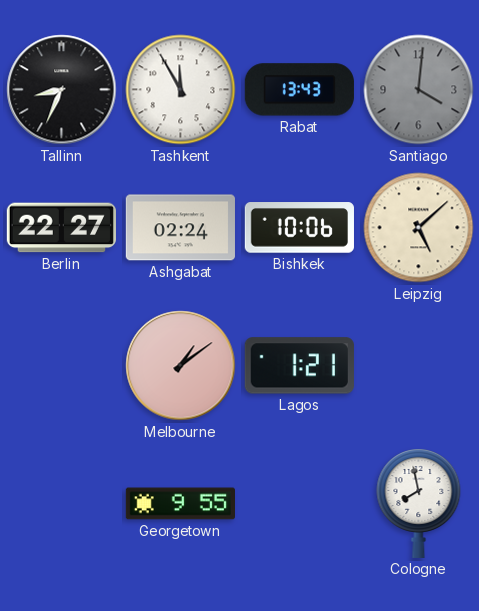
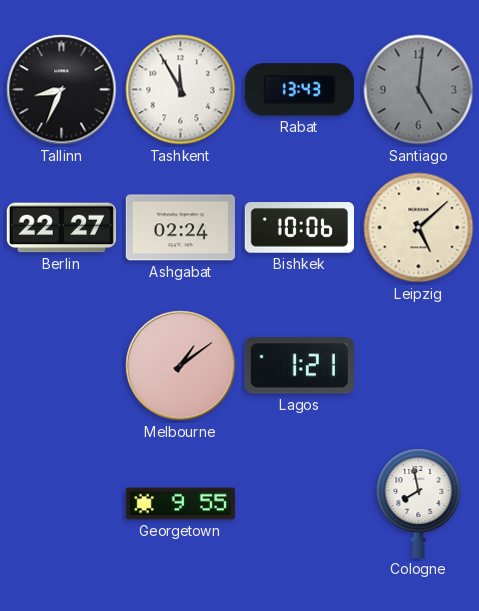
Santiago: 4:01 -> 5:01 (419, 90)
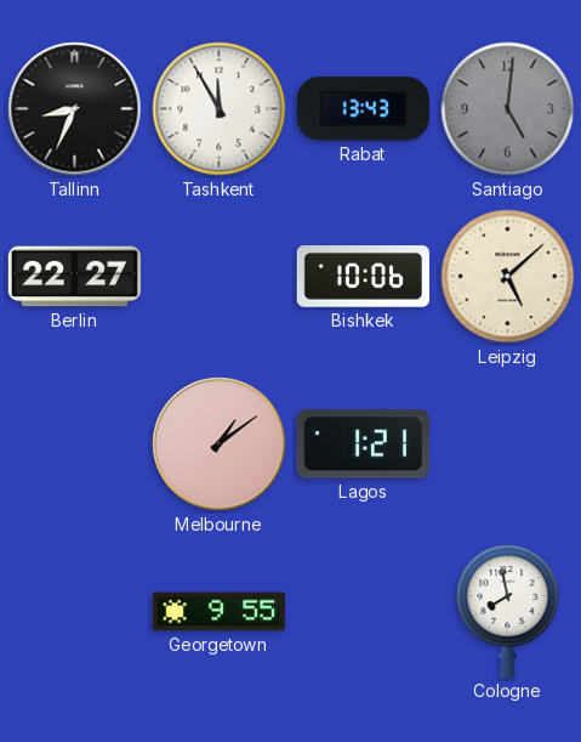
Ashgabat: 02:24 -> none (180, 228)
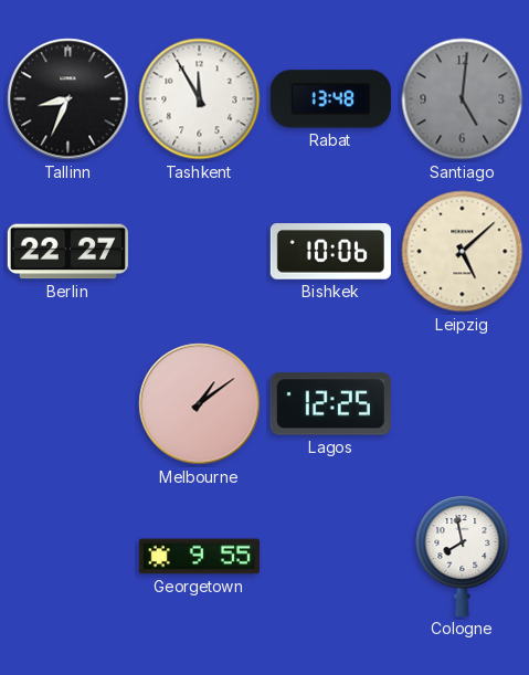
Rabat: 13:43 -> 13:48 (330, 99)
Lagos: 1:21 -> 12:25 (330, 404)
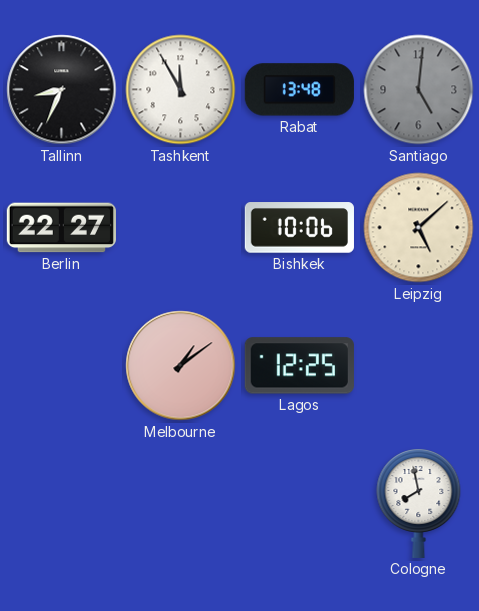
Georgetown: 9:55 -> none (199, 557)
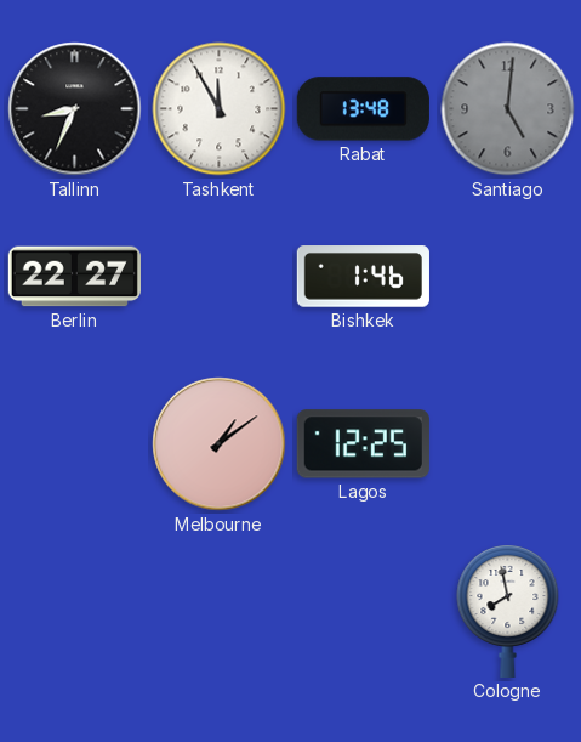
Bishkek: 10:06 -> 1:46 (363, 277)
Leipzig: 5:08 -> none (419, 228)
